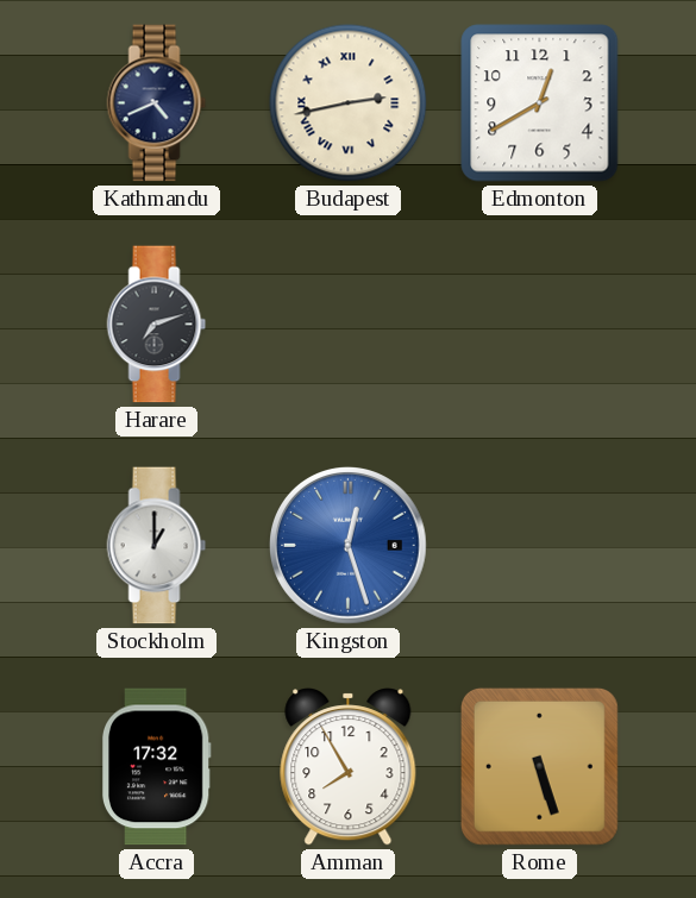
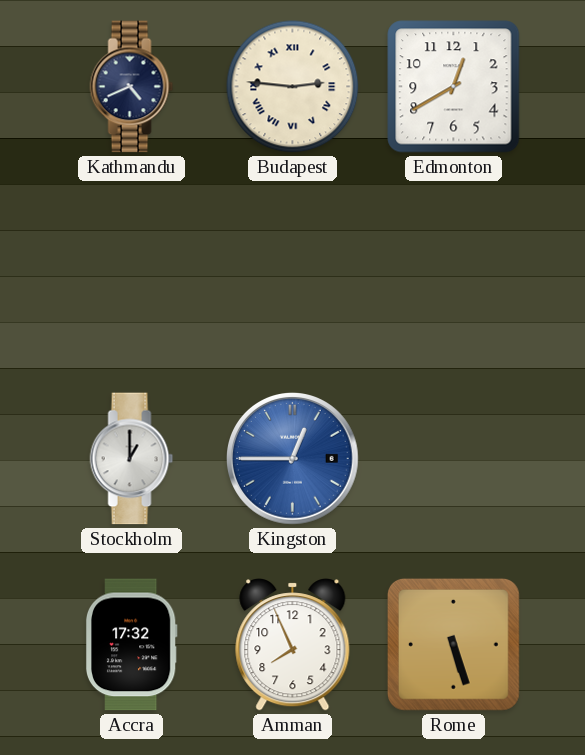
Budapest: 2:43 -> 2:46 (293, 87)
Harare: 7:12 -> none (157, 325)
Kingston: 12:27 -> 12:45 (293, 459)
Amman: 7:55 -> 7:56 (293, 645)
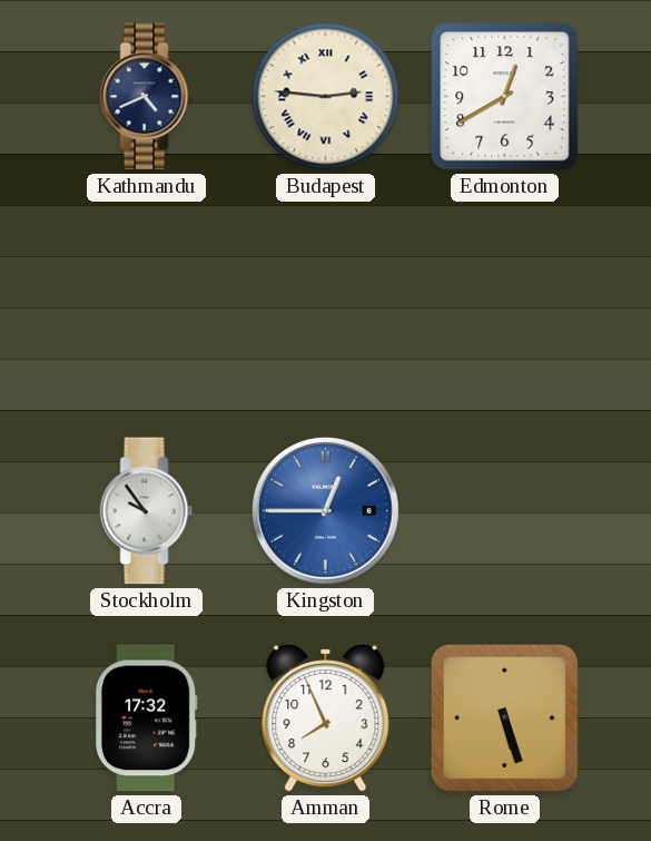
Stockholm: 1:00 -> 9:54 (147, 511)
